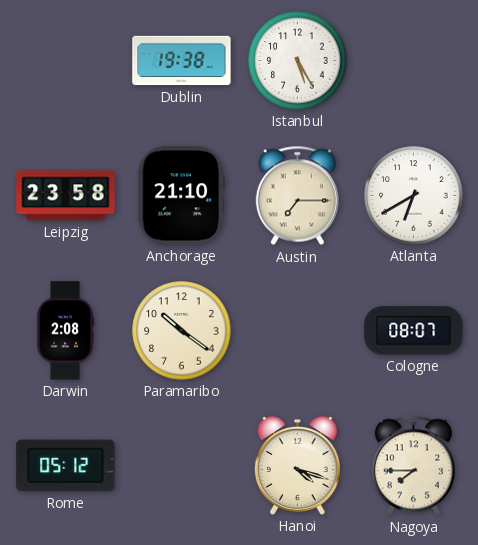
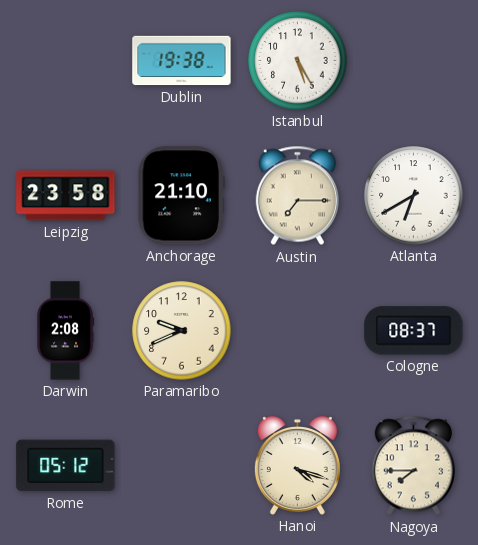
Paramaribo: 10:21 -> 9:41 (182, 331)
Cologne: 08:07 -> 08:37 (414, 331)
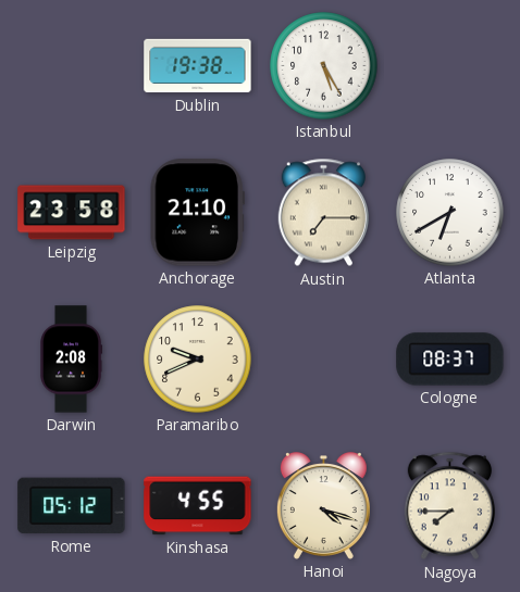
Kinshasa: none -> 4:55 (198, 506)
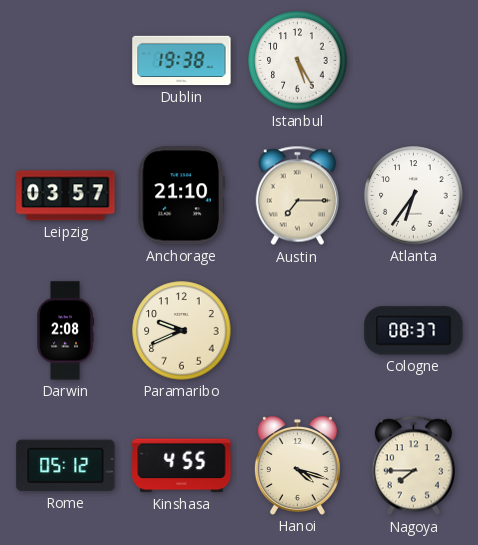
Leipzig: 23:58 -> 03:57 (66, 196)
Atlanta: 6:40 -> 6:36 (414, 196)
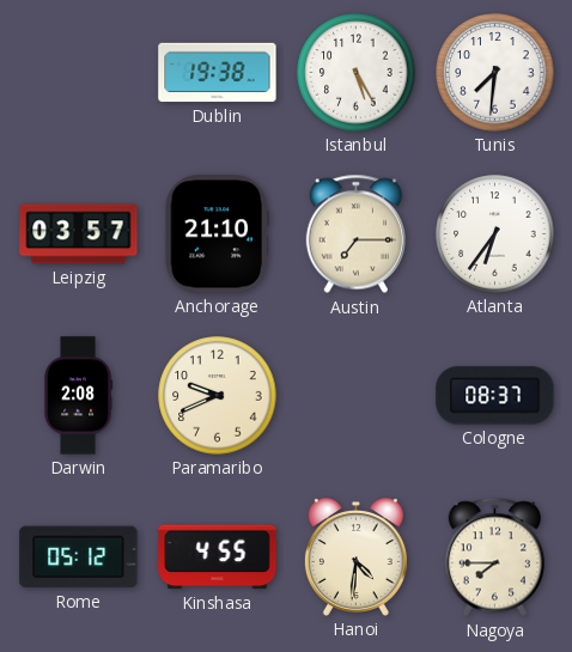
Tunis: none -> 7:31 (495, 73)
Hanoi: 4:18 -> 4:31 (355, 557)
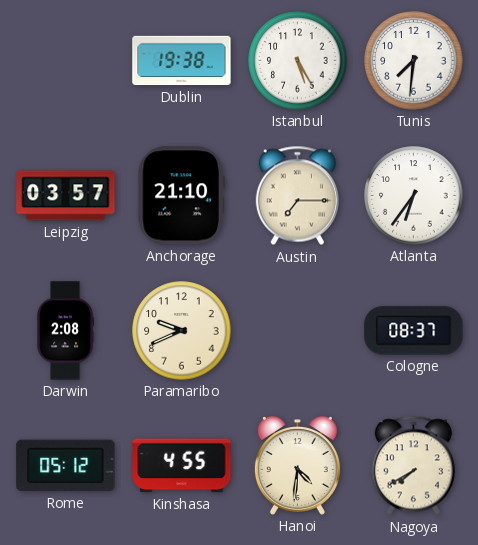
Nagoya: 7:45 -> 7:40 (413, 466)
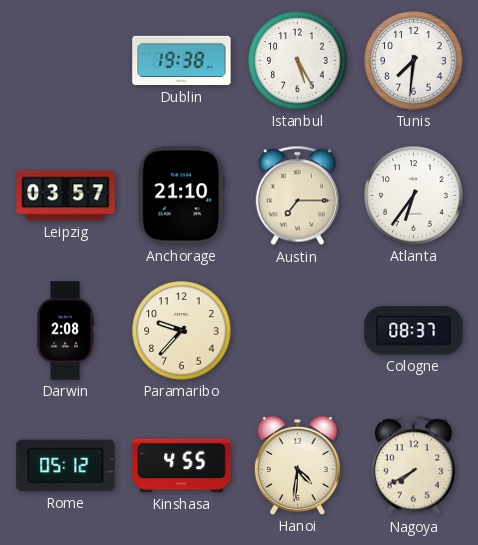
Paramaribo: 9:41 -> 9:37 (182, 331)
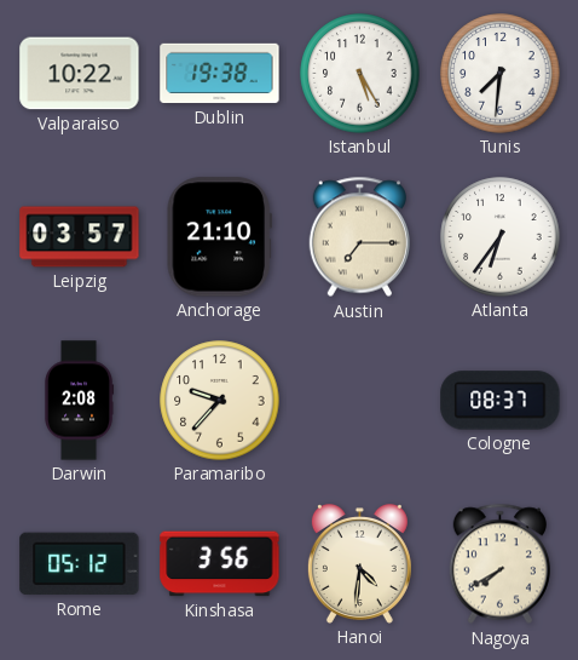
Valparaiso: none -> 10:22 (80, 74)
Kinshasa: 4:55 -> 3:56 (220, 564)
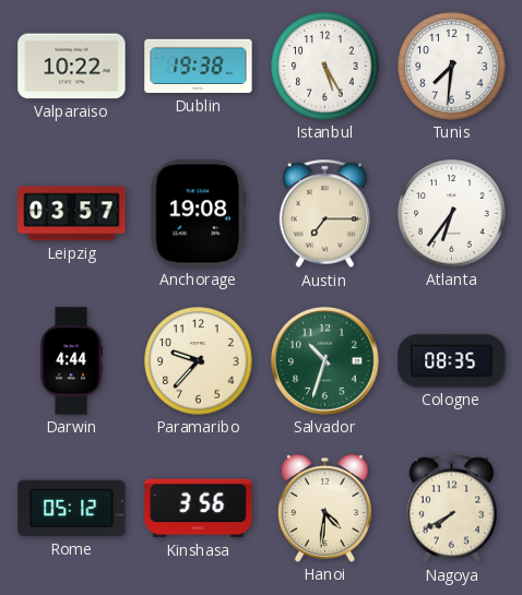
Anchorage: 21:10 -> 19:08 (198, 214)
Darwin: 2:08 -> 4:44 (72, 361)
Salvador: none -> 10:33 (325, 361)
Cologne: 08:37 -> 08:35 (452, 361)
